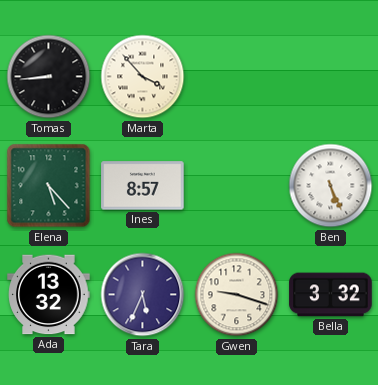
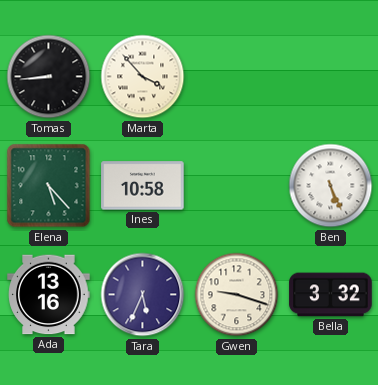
Ines: 8:57 -> 10:58 (143, 186)
Ada: 13:32 -> 13:16 (49, 295)
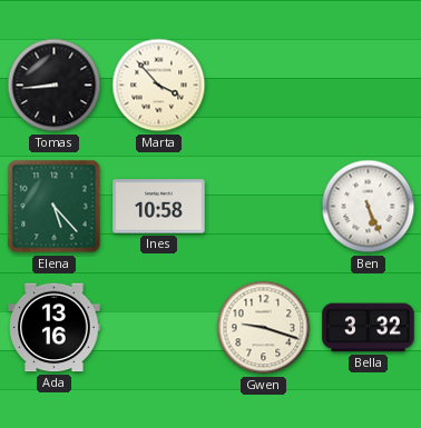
Tara: 5:34 -> none (143, 295)
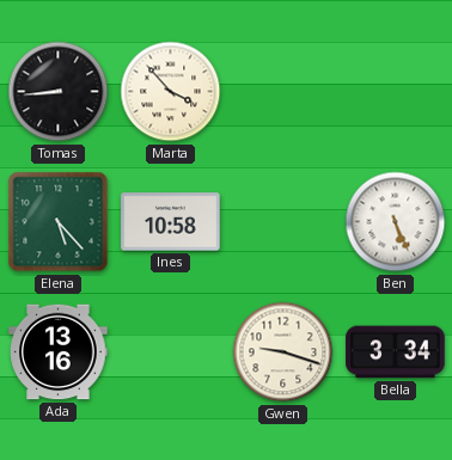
Bella: 3:32 -> 3:34 (396, 352)
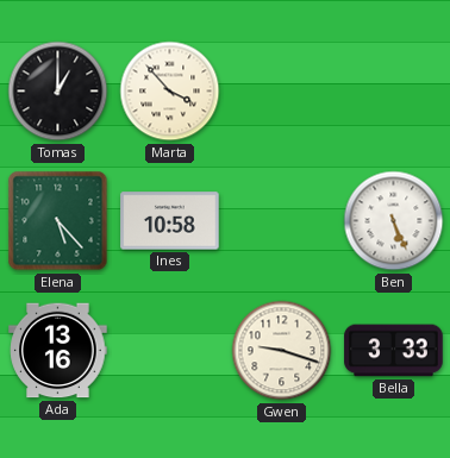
Tomas: 8:44 -> 1:00 (58, 92)
Bella: 3:34 -> 3:33 (394, 351)
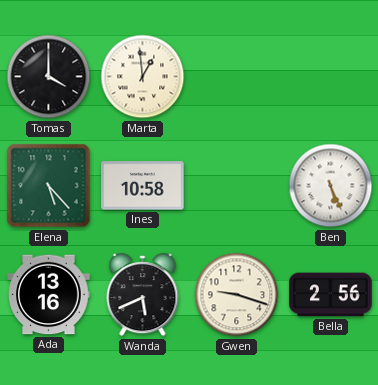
Tomas: 1:00 -> 4:00 (49, 77)
Marta: 3:53 -> 12:59 (143, 77)
Wanda: none -> 5:41 (143, 295)
Bella: 3:33 -> 2:56 (331, 295)
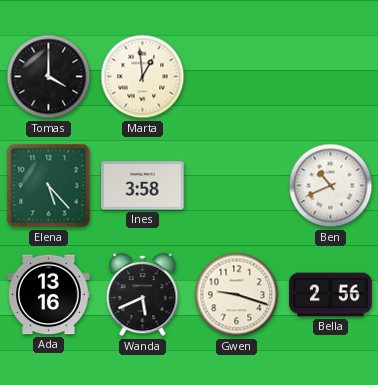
Ines: 10:58 -> 3:58 (143, 186)
Ben: 5:26 -> 10:41 (331, 186)
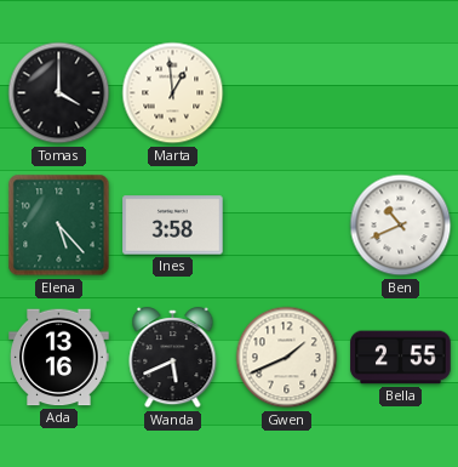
Gwen: 9:18 -> 1:41 (287, 358)
Bella: 2:56 -> 2:55 (401, 358)
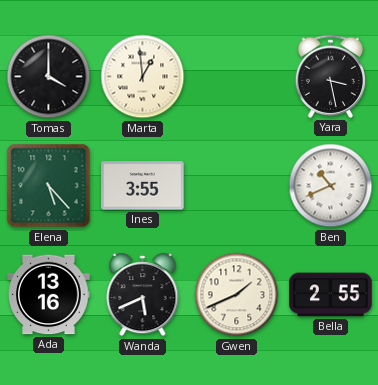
Yara: none -> 3:28 (330, 76)
Ines: 3:58 -> 3:55 (143, 186)
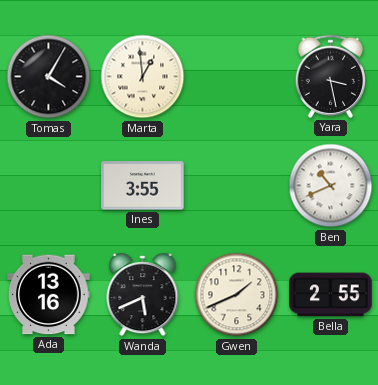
Tomas: 4:00 -> 4:05 (49, 77)
Elena: 5:23 -> none (49, 186)
